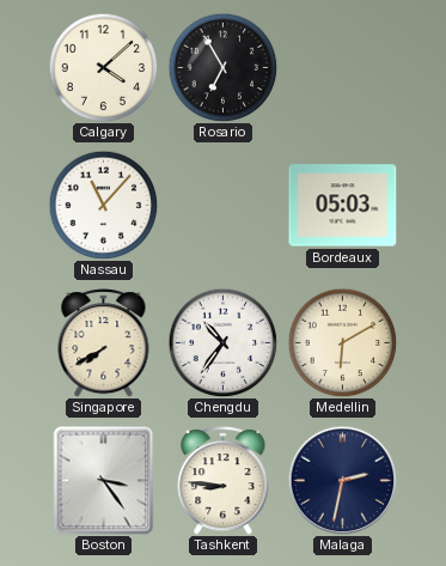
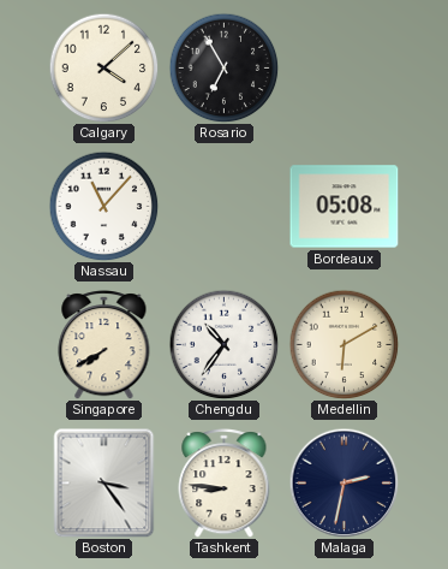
Bordeaux: 05:03 -> 05:08 (345, 207)
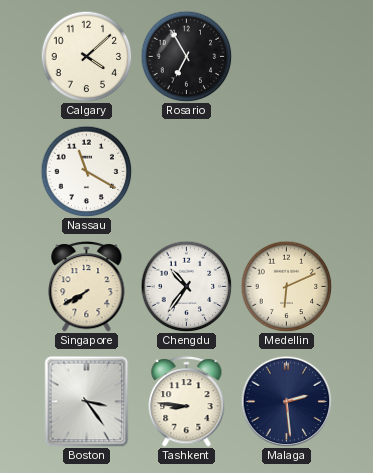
Nassau: 11:07 -> 11:20 (86, 171)
Bordeaux: 05:08 -> none (345, 207)
Medellin: 6:10 -> 6:11 (286, 286)
Malaga: 2:32 -> 2:29 (286, 401)
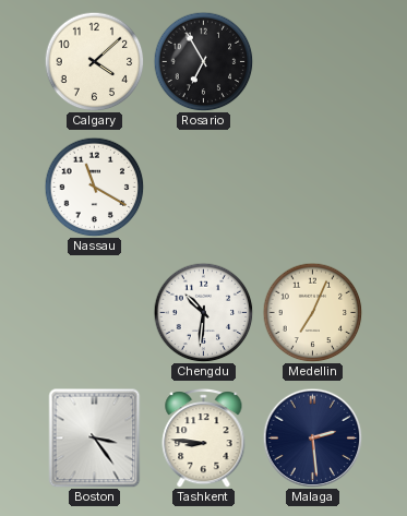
Singapore: 7:40 -> none (87, 287)
Chengdu: 10:36 -> 10:31 (203, 312)
Medellin: 6:11 -> 7:04 (312, 312)
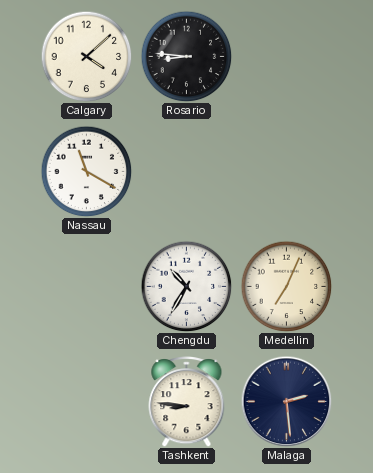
Rosario: 6:55 -> 8:46 (186, 56)
Chengdu: 10:31 -> 10:35 (186, 286)
Boston: 3:24 -> none (95, 439)
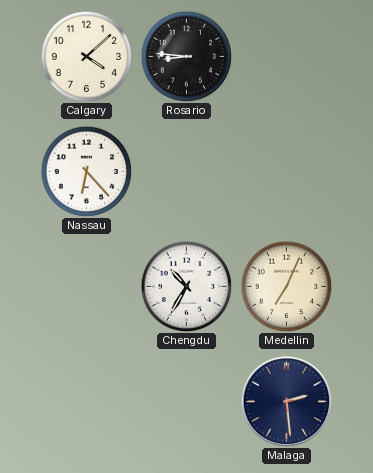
Nassau: 11:20 -> 6:23 (86, 171)
Tashkent: 8:46 -> none (187, 402)
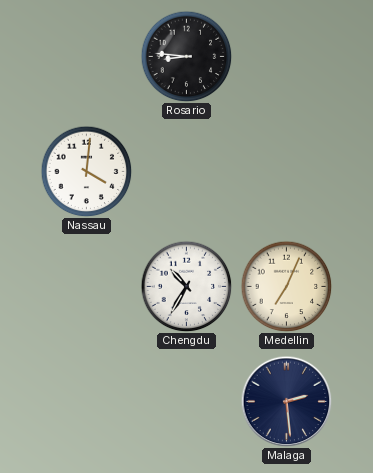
Calgary: 4:08 -> none (86, 56)
Nassau: 6:23 -> 4:01 (86, 171)
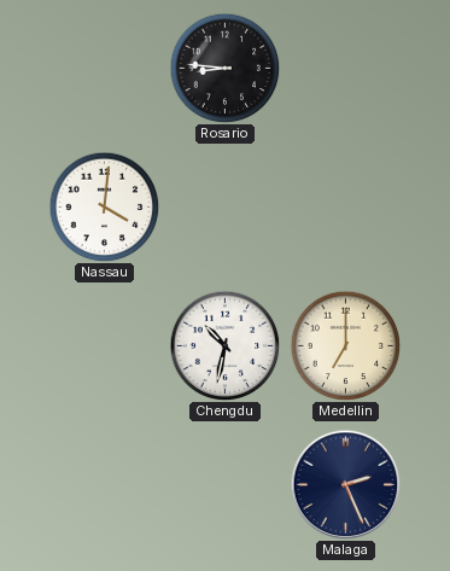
Chengdu: 10:35 -> 10:32 (224, 345)
Medellin: 7:04 -> 7:00 (345, 345)
Malaga: 2:29 -> 2:26 (345, 484)
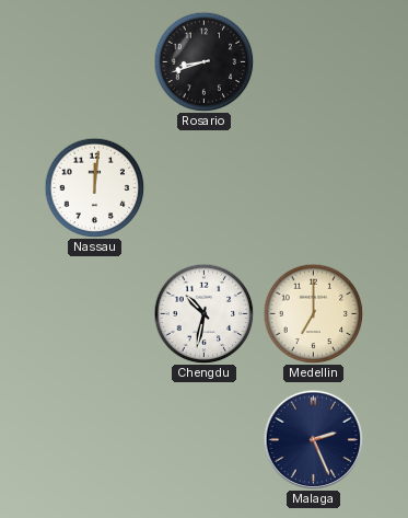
Rosario: 8:46 -> 8:42 (203, 61)
Nassau: 4:01 -> 12:01 (94, 187)
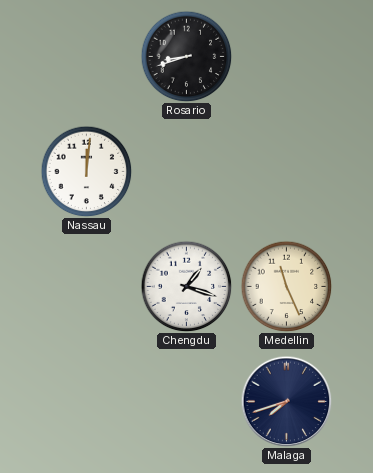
Chengdu: 10:32 -> 1:18 (186, 286)
Medellin: 7:00 -> 11:26 (286, 286)
Malaga: 2:26 -> 7:42 (286, 401)
